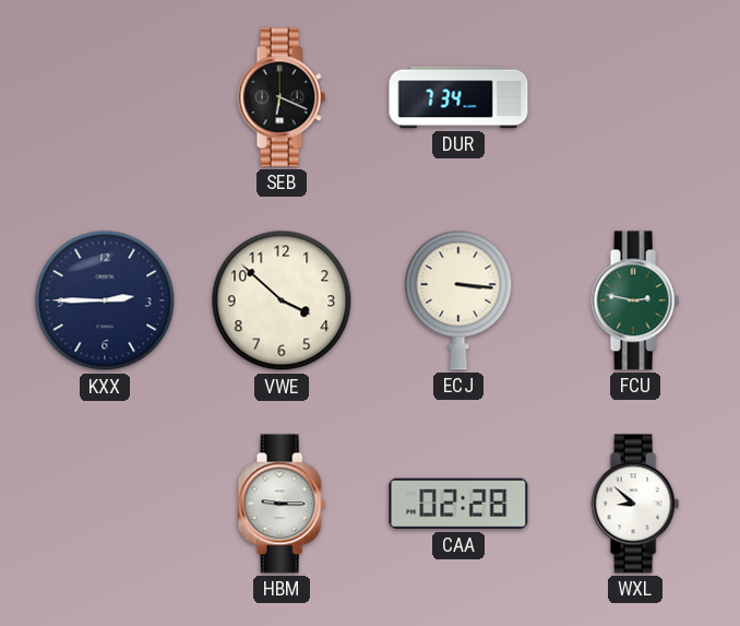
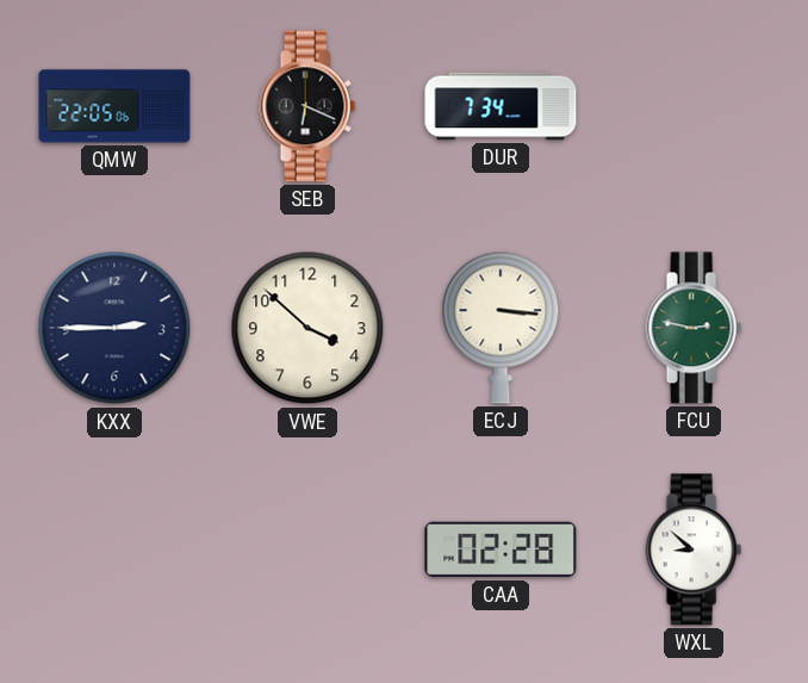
QMW: none -> 22:05 (114, 106)
HBM: 9:15 -> none (282, 504)
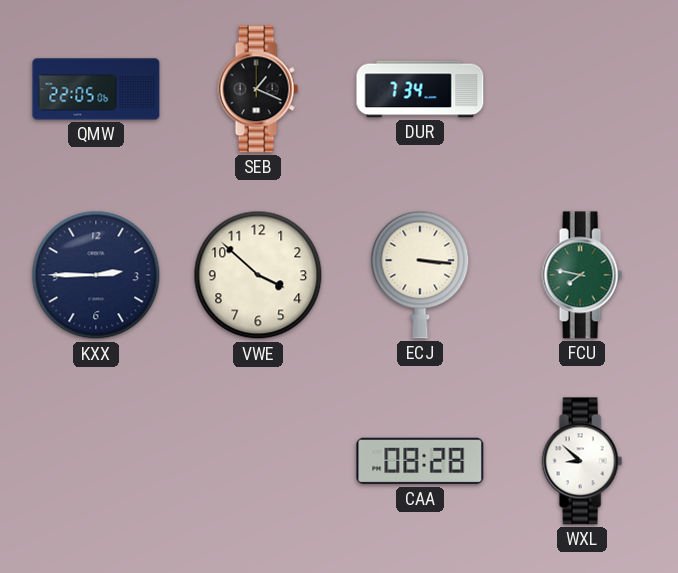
SEB: 6:19 -> 1:19 (258, 89)
FCU: 2:47 -> 7:47 (582, 275)
CAA: 02:28 -> 08:28 (420, 461)
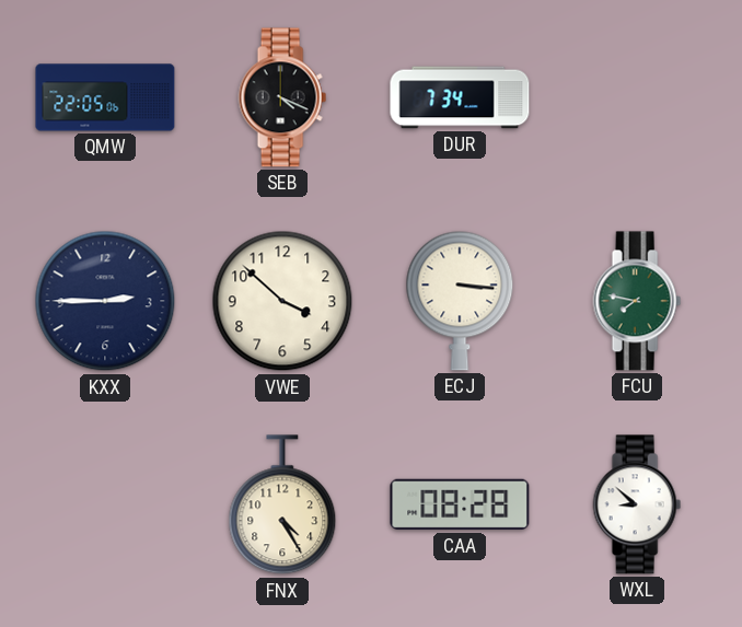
SEB: 1:19 -> 4:19 (282, 97)
FNX: none -> 4:25 (282, 506)
